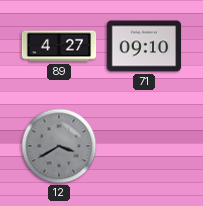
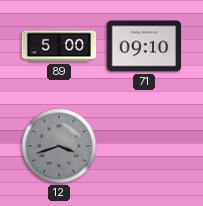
89: 4:27 -> 5:00 (59, 46)
12: 3:40 -> 3:42 (59, 146)
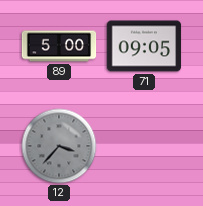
71: 09:10 -> 09:05 (144, 46)
12: 3:42 -> 3:37 (59, 146)
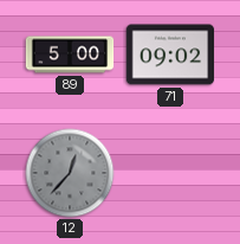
71: 09:05 -> 09:02 (170, 54)
12: 3:37 -> 12:37 (70, 173)
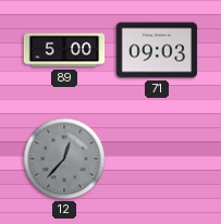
71: 09:02 -> 09:03 (157, 50)
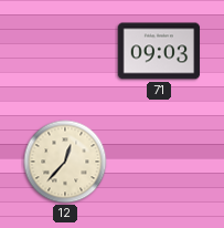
89: 5:00 -> none (64, 50)
12 dial: grey -> cream (65, 162)
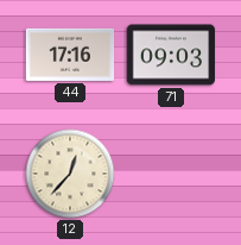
44: none -> 17:16 (70, 55)
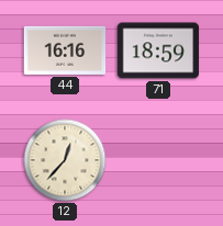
44: 17:16 -> 16:16 (65, 50)
71: 09:03 -> 18:59 (158, 50)
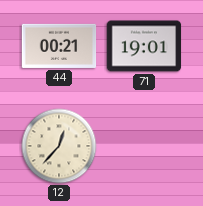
44: 16:16 -> 00:21 (59, 46)
71: 18:59 -> 19:01 (144, 46)
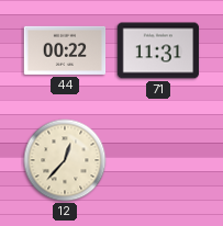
44: 00:21 -> 00:22 (65, 50)
71: 19:01 -> 11:31 (158, 50)
